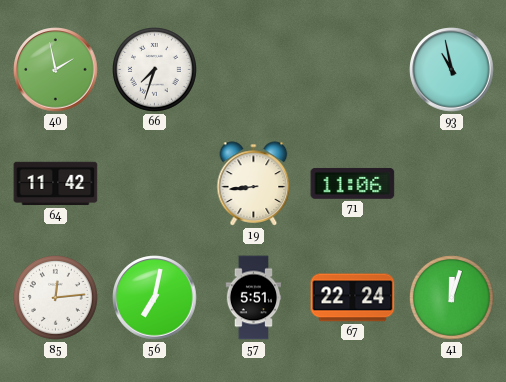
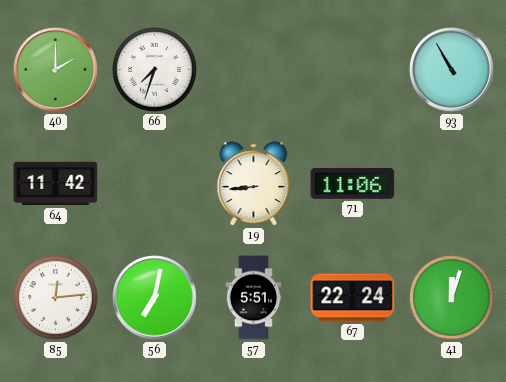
40: 1:58 -> 2:00 (56, 70)
93: 10:58 -> 10:55 (452, 70)
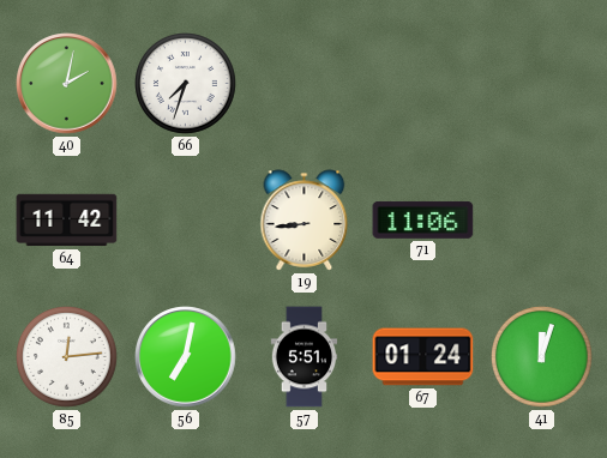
40: 2:00 -> 2:02 (67, 84)
93: 10:55 -> none (452, 70)
67: 22:24 -> 01:24 (423, 357)
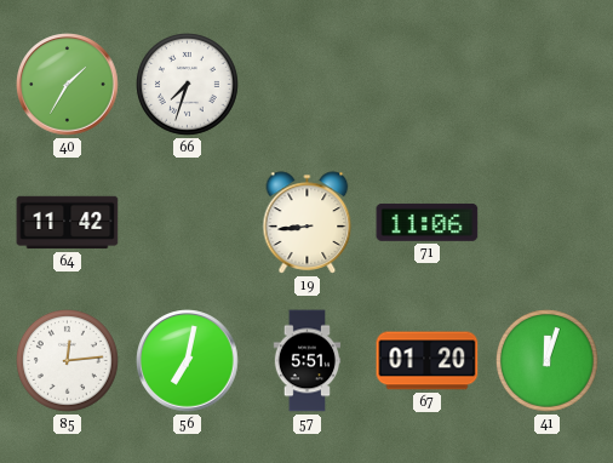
40: 2:02 -> 1:35 (68, 85)
67: 01:24 -> 01:20 (428, 361)
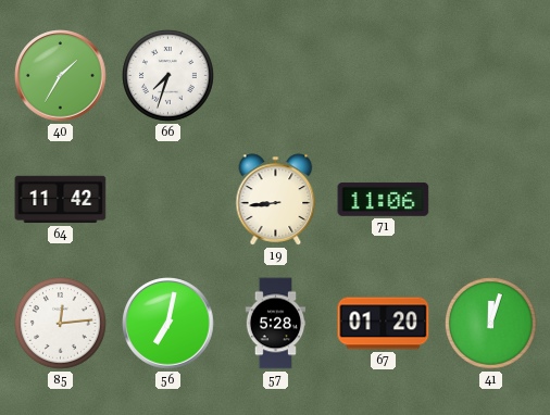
57: 5:51 -> 5:28 (276, 324)
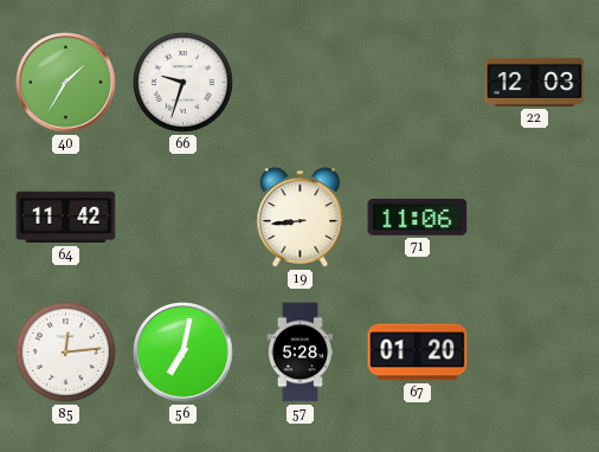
66: 7:33 -> 9:33 (183, 83)
22: none -> 12:03 (535, 82)
41: 12:03 -> none (491, 324)
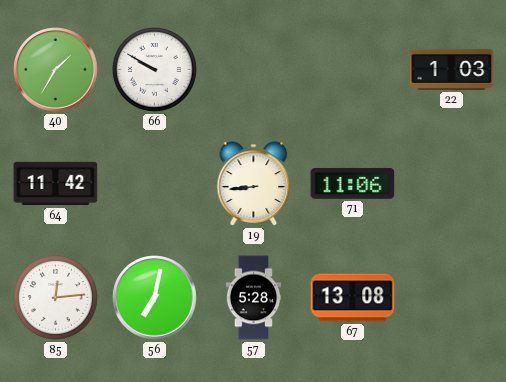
66: 9:33 -> 9:50 (155, 70)
22: 12:03 -> 1:03 (452, 69)
67: 01:20 -> 13:08 (353, 298)
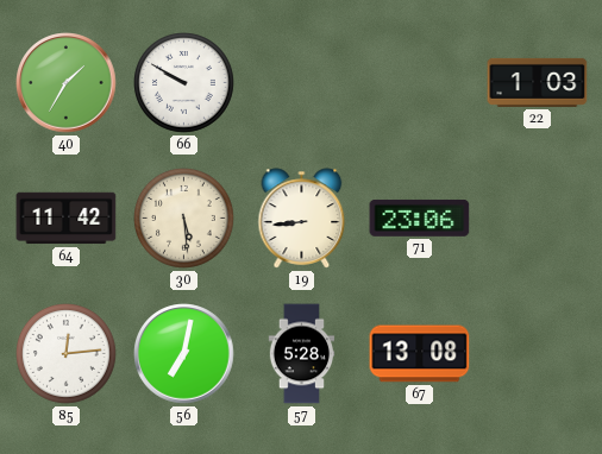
30: none -> 5:29 (184, 219)
71: 11:06 -> 23:06 (420, 217)
